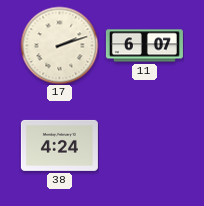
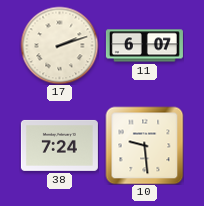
38: 4:24 -> 7:24 (59, 145)
10: none -> 9:29 (144, 145)
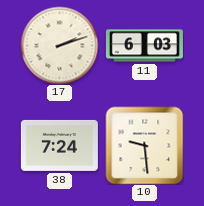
11: 6:07 -> 6:03 (144, 46)
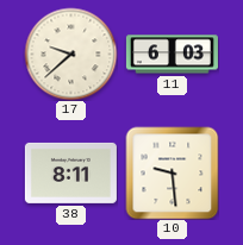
17: 2:12 -> 9:38 (70, 54)
38: 7:24 -> 8:11 (70, 172)
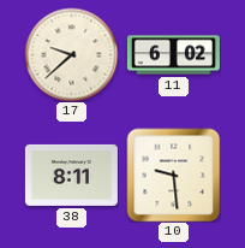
11: 6:03 -> 6:02 (173, 55)
